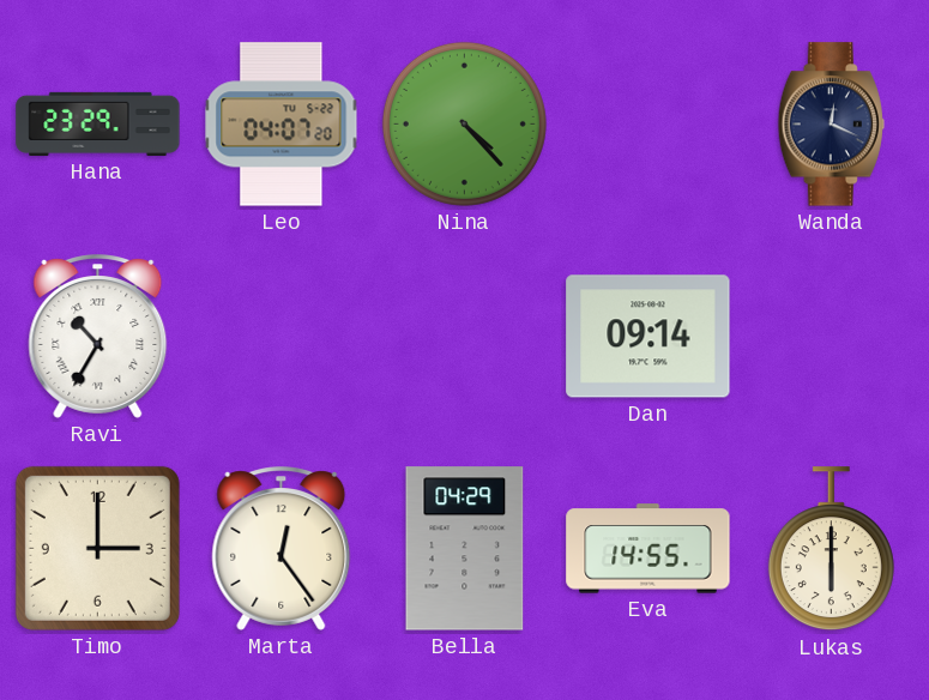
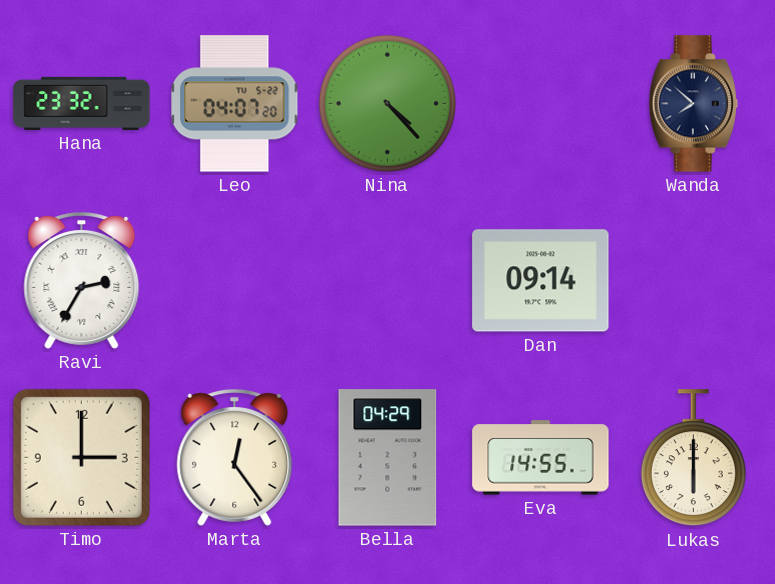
Hana: 23:29 -> 23:32 (82, 103)
Wanda: 12:19 -> 7:52 (693, 104)
Ravi: 10:35 -> 2:35 (82, 281)
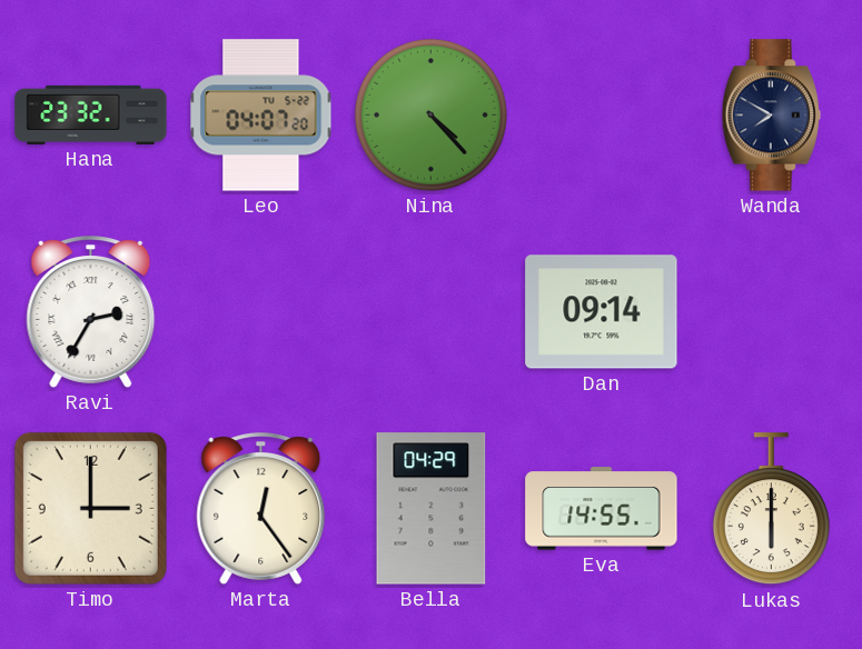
Wanda: 7:52 -> 7:50 (771, 116)
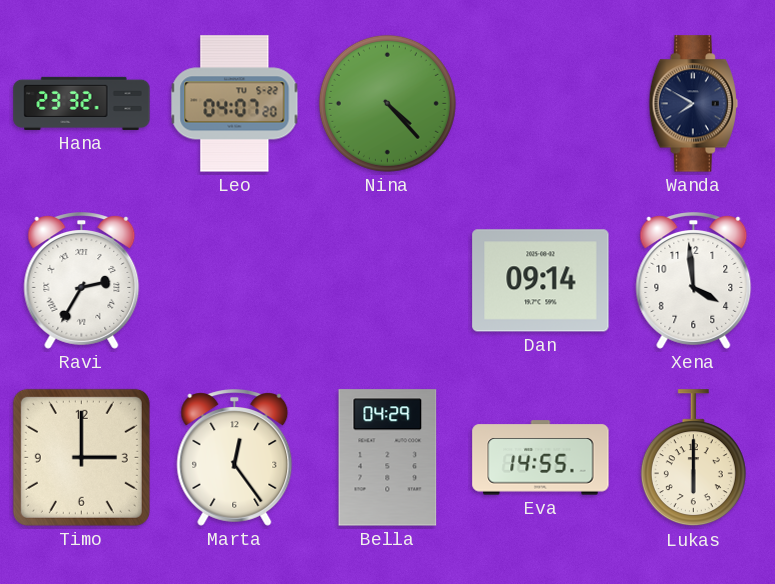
Xena: none -> 3:59 (694, 281)
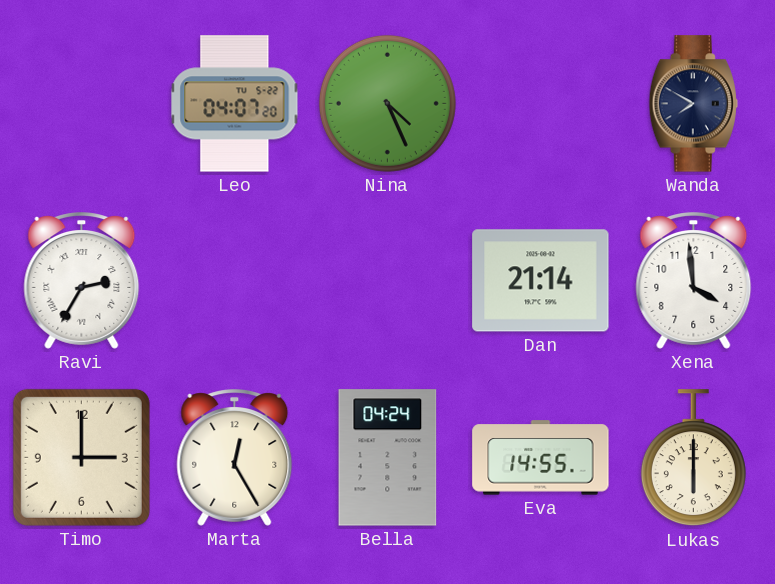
Hana: 23:32 -> none (82, 103)
Nina: 4:23 -> 4:26 (387, 103)
Dan: 09:14 -> 21:14 (541, 281)
Marta: 12:24 -> 12:25 (235, 458)
Bella: 04:29 -> 04:24 (388, 458)
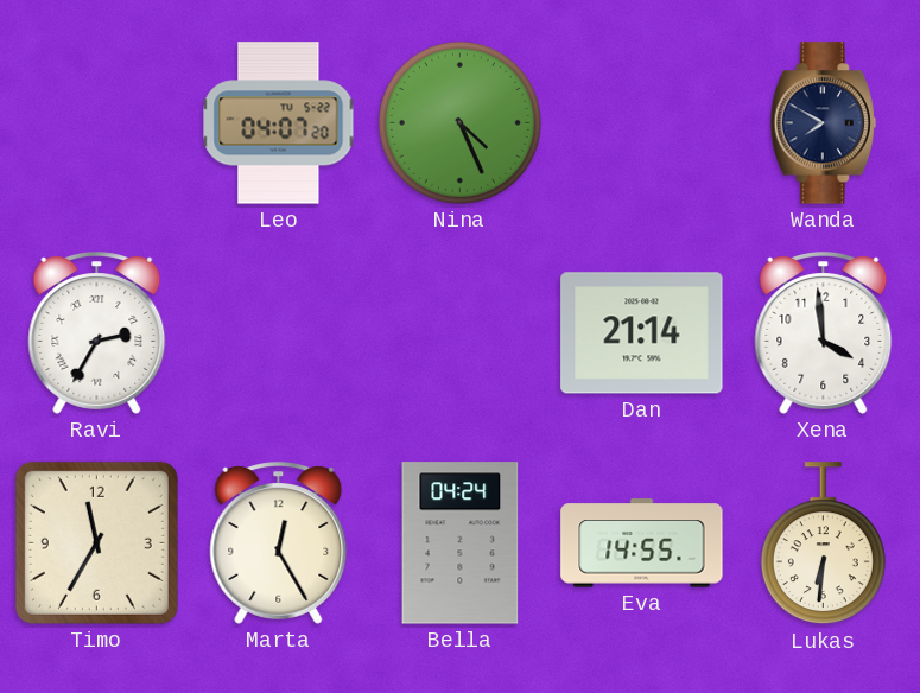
Timo: 3:00 -> 11:35 (96, 542)
Lukas: 6:00 -> 6:31 (823, 543)
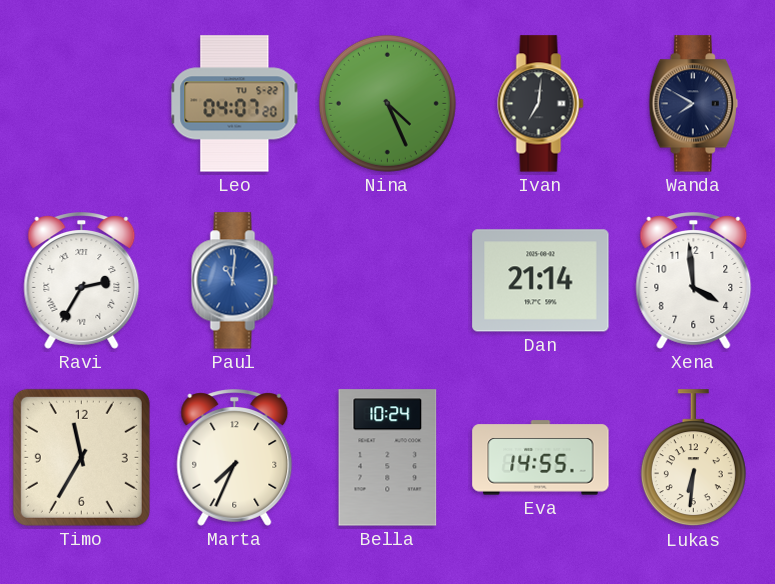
Ivan: none -> 7:01 (541, 104)
Paul: none -> 11:01 (235, 281)
Marta: 12:25 -> 7:34 (235, 458)
Bella: 04:24 -> 10:24 (388, 458)
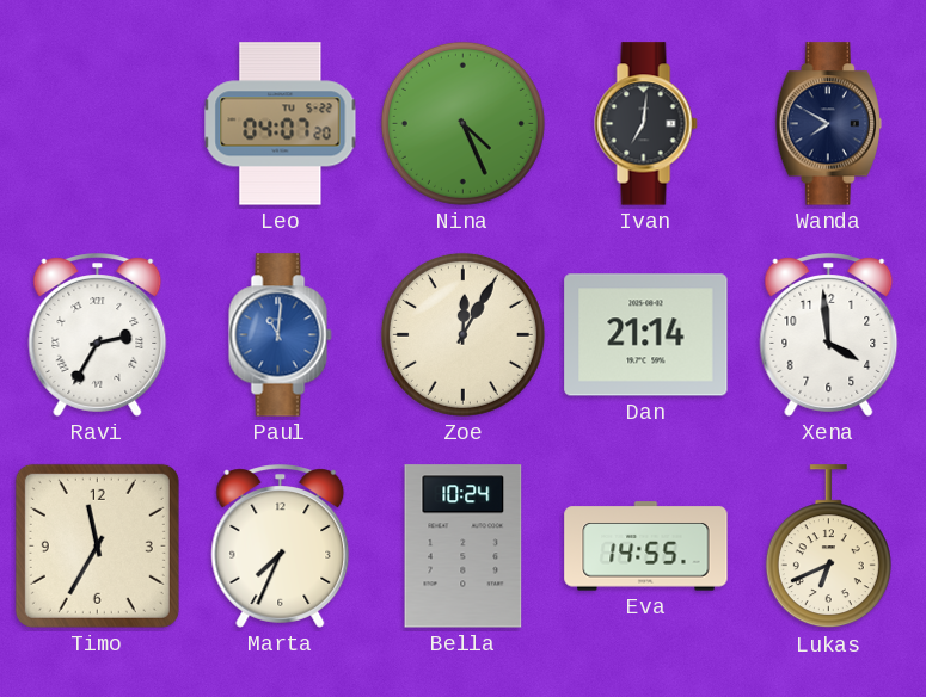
Zoe: none -> 12:05 (462, 334)
Lukas: 6:31 -> 6:41 (828, 547)
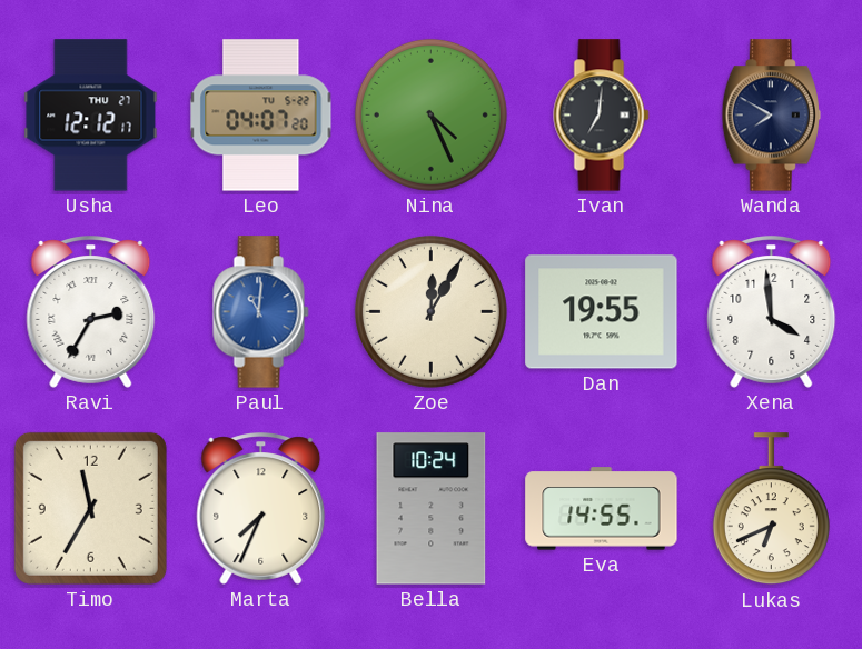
Usha: none -> 12:12 (91, 116)
Dan: 21:14 -> 19:55 (602, 312)
